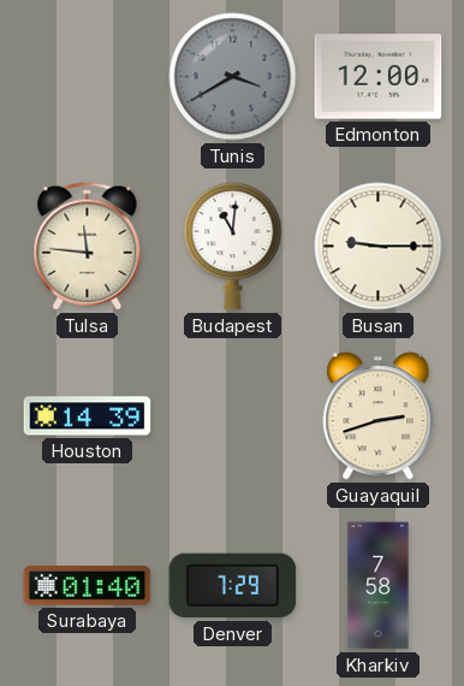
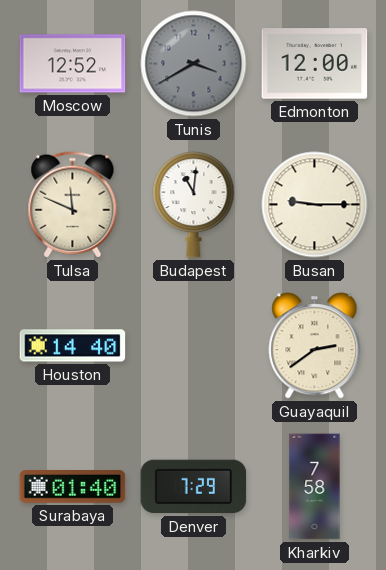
Moscow: none -> 12:52 (73, 64)
Tulsa: 11:46 -> 11:49 (73, 205)
Houston: 14:39 -> 14:40 (73, 346)
Guayaquil: 2:42 -> 2:39 (315, 346)
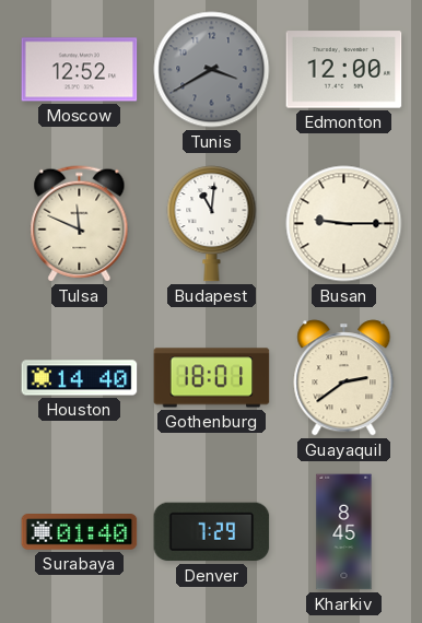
Gothenburg: none -> 18:01 (212, 378)
Kharkiv: 7:58 -> 8:45 (344, 532)
